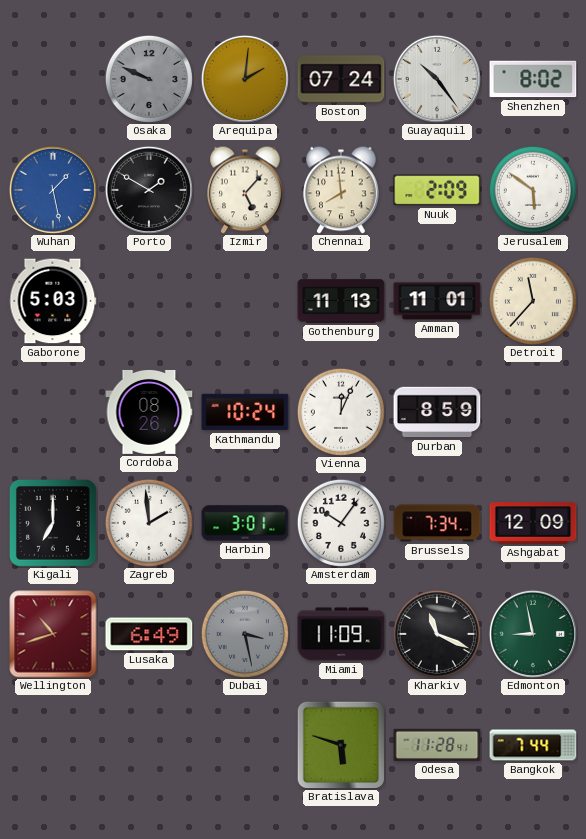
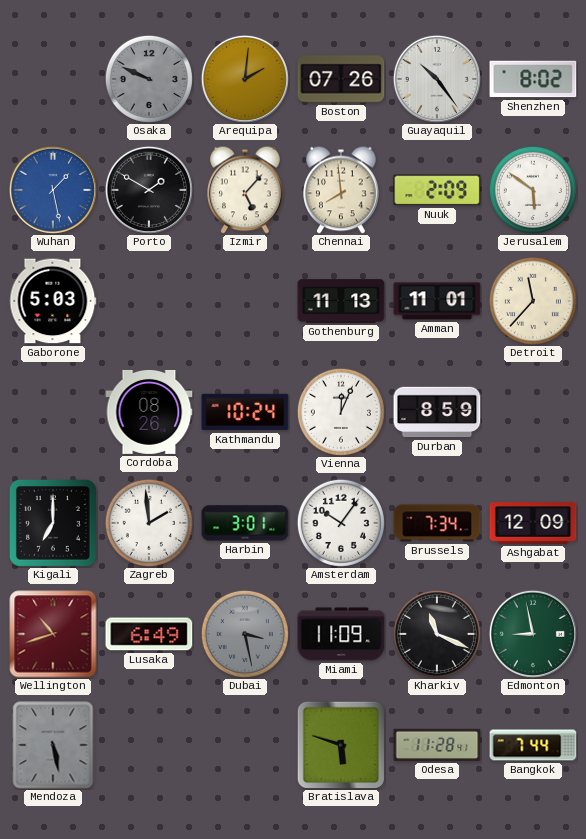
Boston: 07:24 -> 07:26 (341, 79)
Mendoza: none -> 5:28 (53, 745)
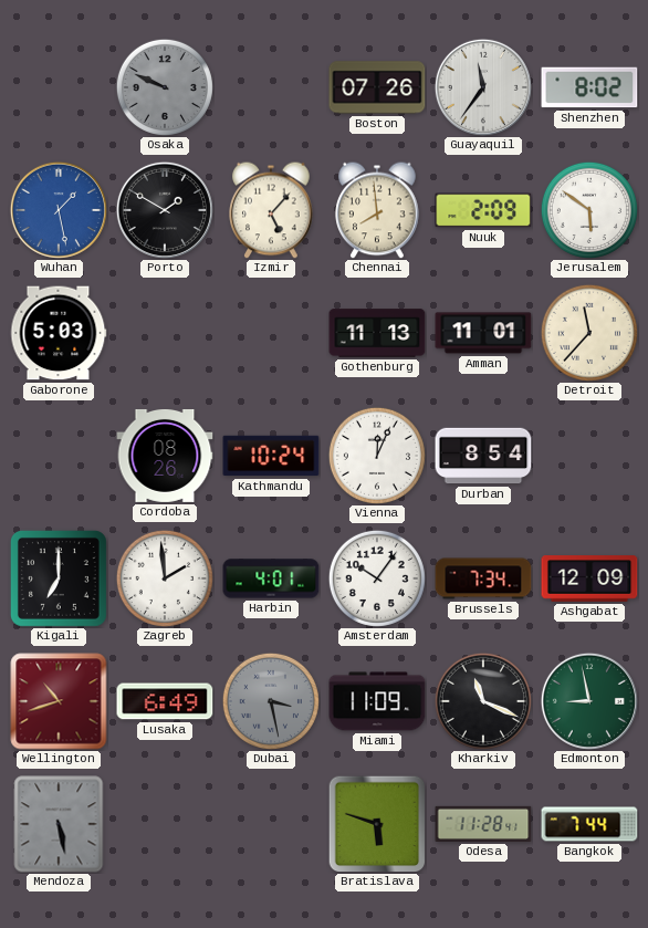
Arequipa: 2:01 -> none (245, 79)
Guayaquil: 10:24 -> 11:36 (483, 87)
Durban: 8:59 -> 8:54 (483, 456)
Harbin: 3:01 -> 4:01 (271, 578)
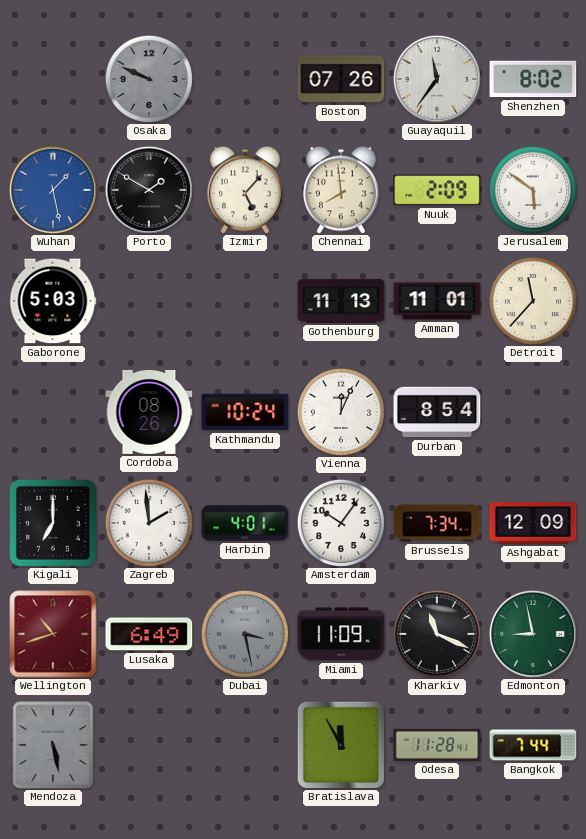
Bratislava: 5:48 -> 11:55 (341, 745)
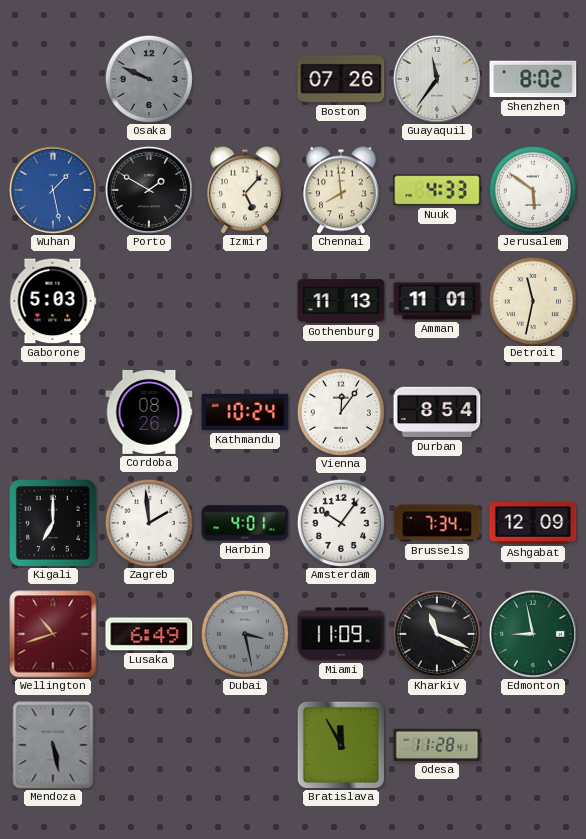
Nuuk: 2:09 -> 4:33 (437, 190)
Detroit: 11:37 -> 11:32 (533, 301)
Vienna: 12:04 -> 12:06 (341, 412)
Bangkok: 7:44 -> none (533, 745)
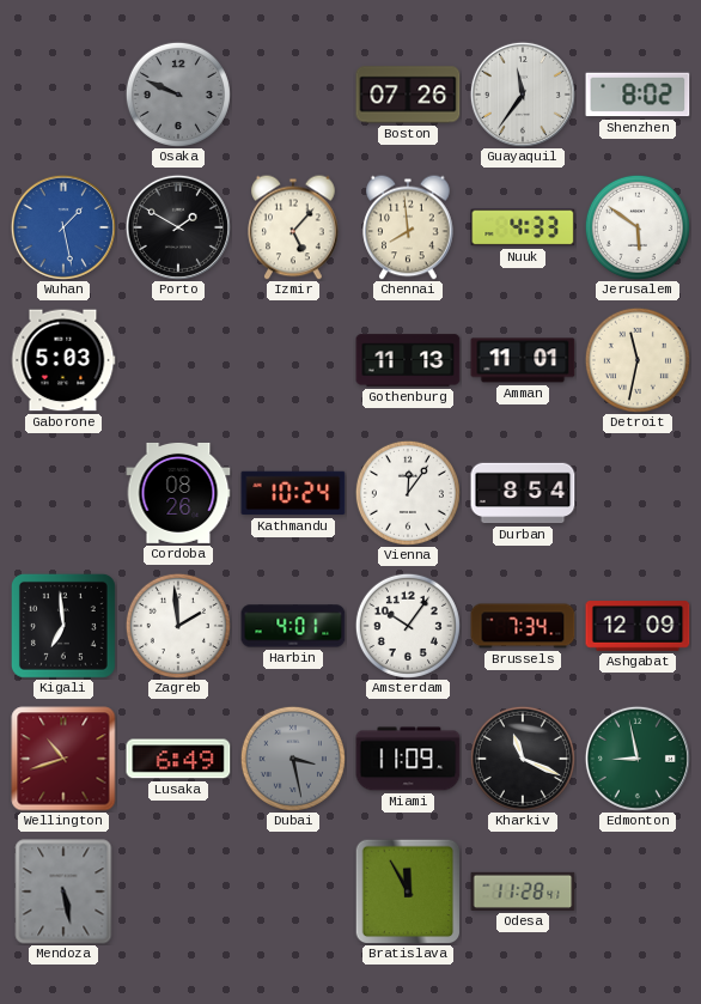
Kigali: 7:00 -> 6:59 (63, 626)
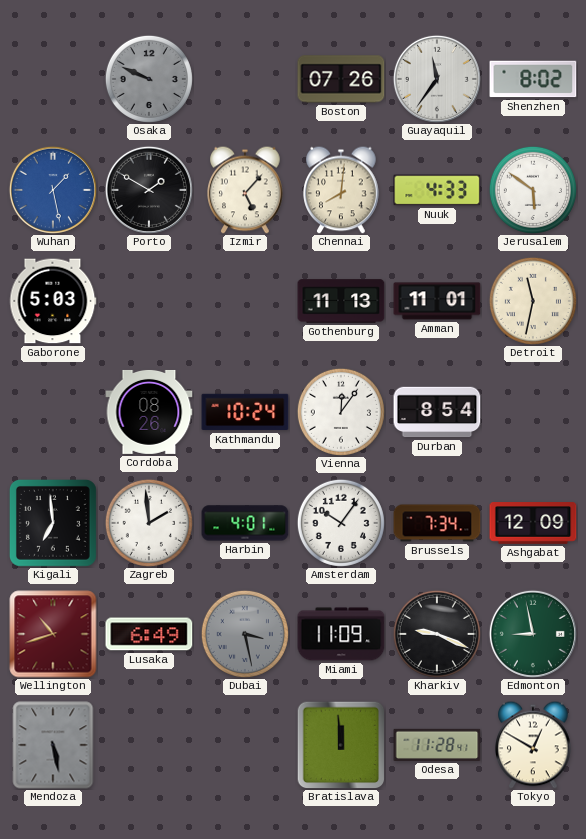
Chennai: 7:59 -> 8:01 (341, 190)
Kharkiv: 11:19 -> 9:19 (437, 634)
Bratislava: 11:55 -> 11:59 (341, 745)
Tokyo: none -> 12:50 (533, 745)
